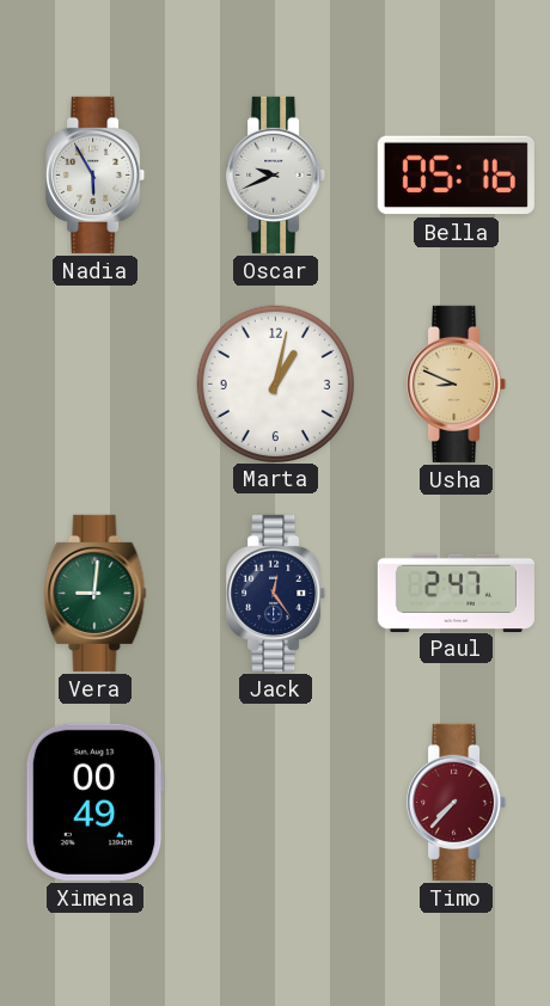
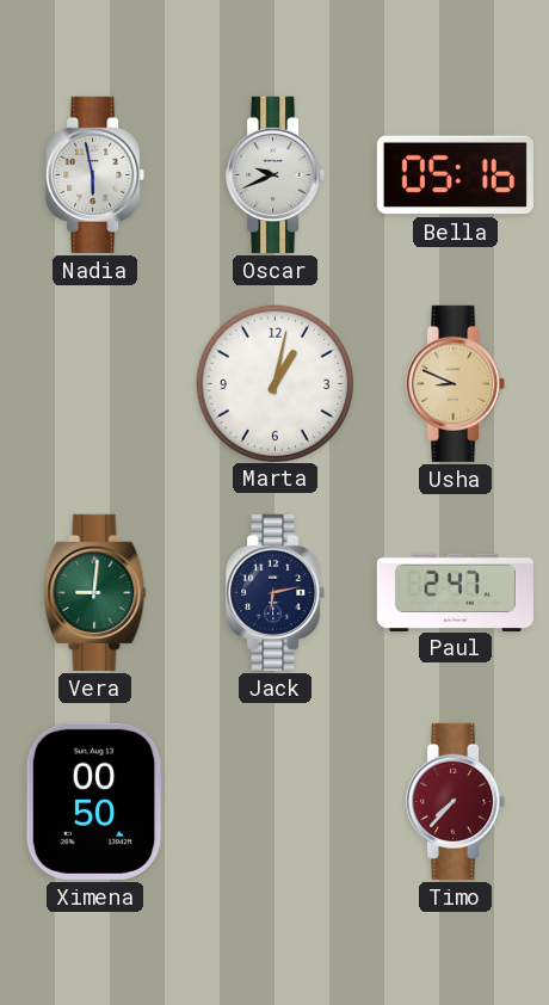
Nadia: 5:55 -> 5:58 (95, 174)
Jack: 12:24 -> 6:13 (276, 592)
Ximena: 00:49 -> 00:50 (94, 801)
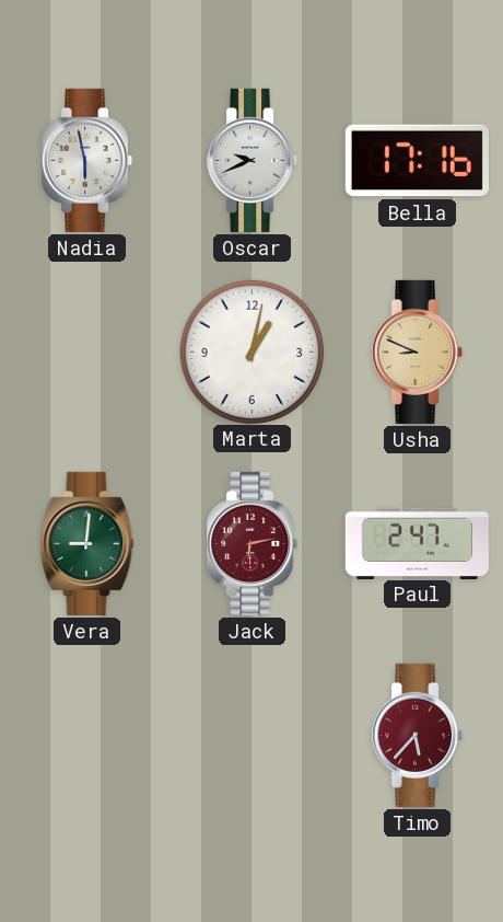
Bella: 05:16 -> 17:16 (417, 161)
Jack dial: navy -> burgundy (253, 543)
Ximena: 00:50 -> none (94, 801)
Timo: 7:37 -> 5:37 (418, 735)
